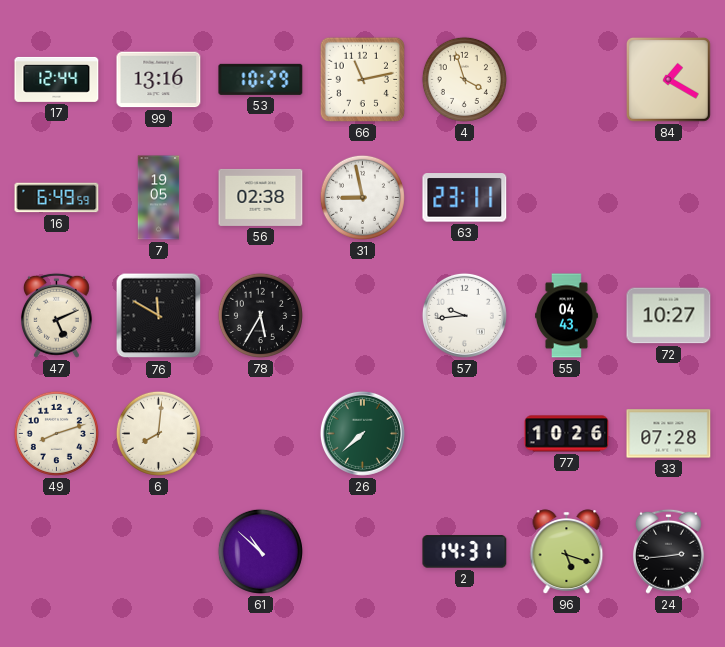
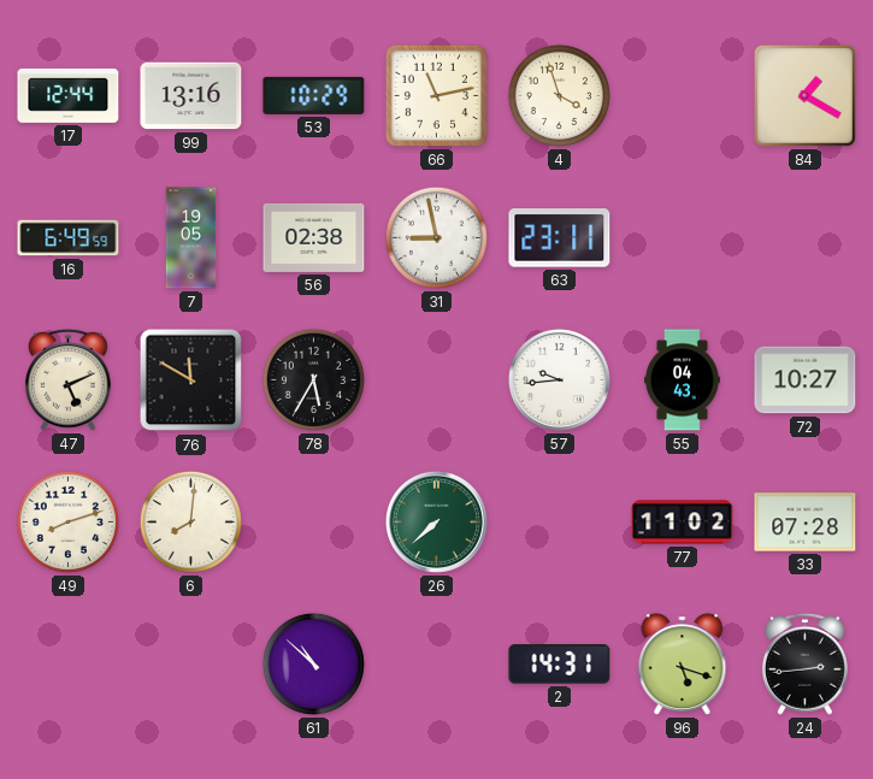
77: 10:26 -> 11:02 (683, 523)
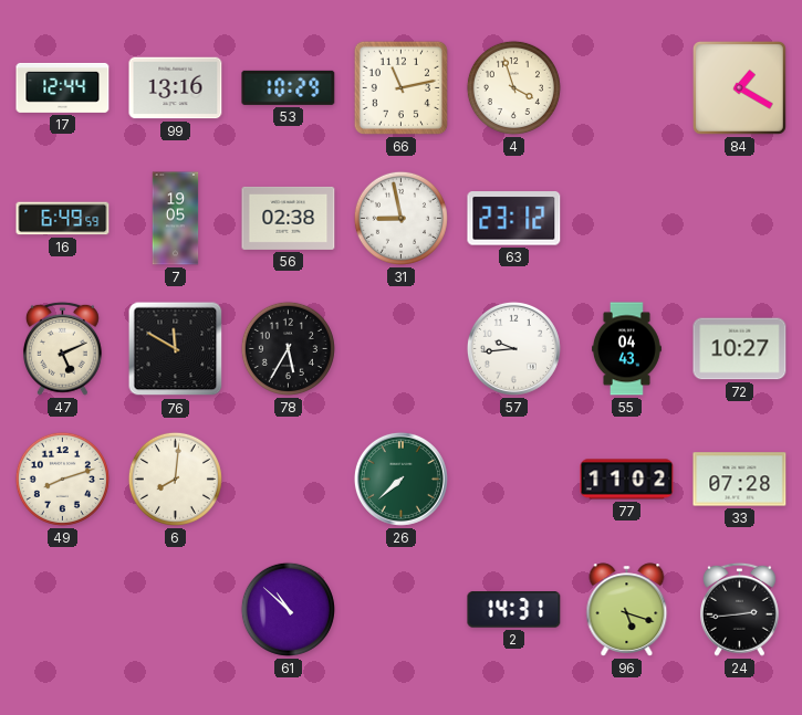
63: 23:11 -> 23:12 (514, 219)
